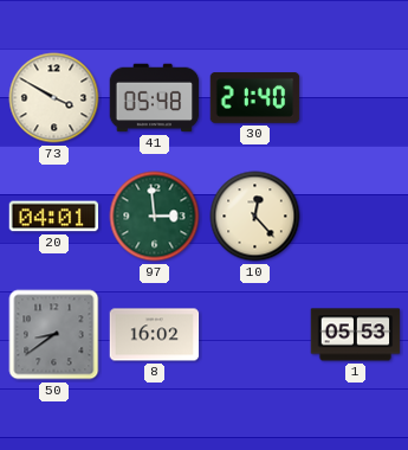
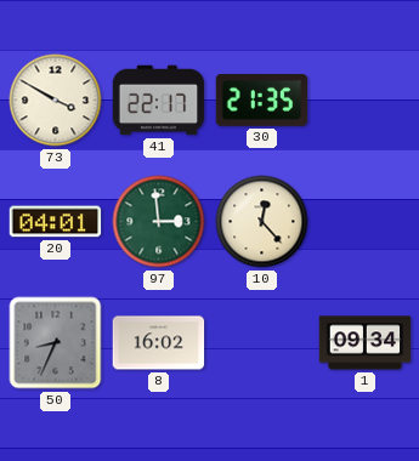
41: 05:48 -> 22:17 (159, 101)
30: 21:40 -> 21:35 (262, 101)
50: 8:39 -> 8:34 (56, 343)
1: 05:53 -> 09:34 (366, 343)
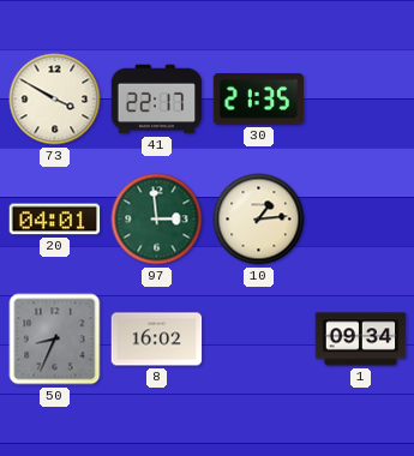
10: 12:23 -> 1:14 (259, 220)
